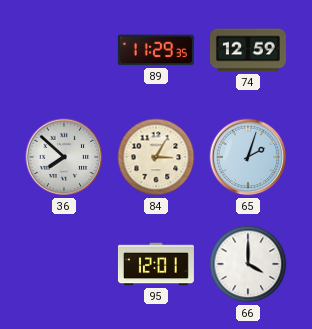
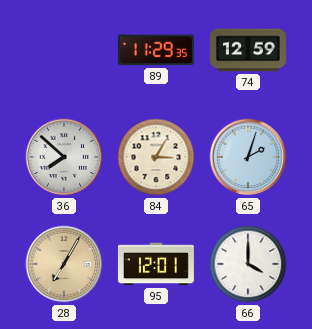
28: none -> 7:05 (64, 264)
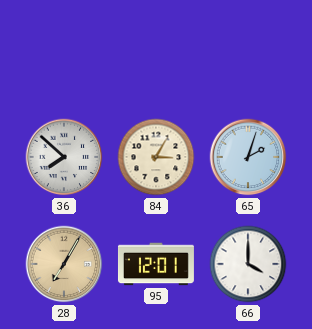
89: 11:29 -> none (156, 50)
74: 12:59 -> none (248, 50)
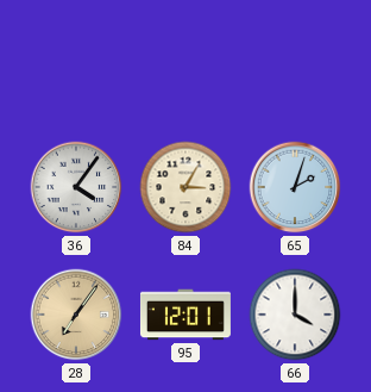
36: 7:52 -> 4:06 (76, 187)
28: 7:05 -> 7:06 (76, 315)
